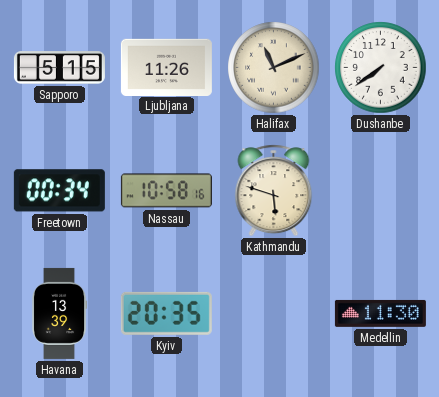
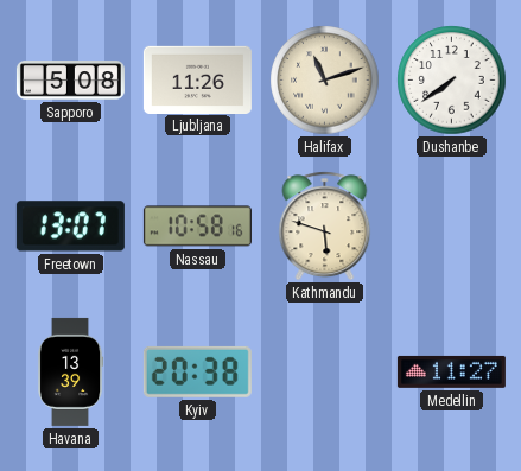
Sapporo: 5:15 -> 5:08 (70, 81)
Halifax: 11:11 -> 11:12 (325, 81)
Freetown: 00:34 -> 13:07 (70, 227)
Kyiv: 20:35 -> 20:38 (197, 371)
Medellin: 11:30 -> 11:27 (451, 371)
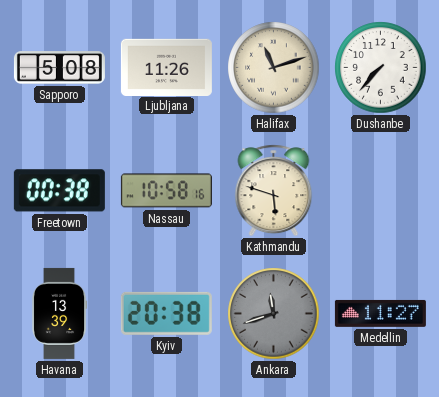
Dushanbe: 7:39 -> 7:37 (381, 68)
Freetown: 13:07 -> 00:38 (59, 191)
Ankara: none -> 11:42 (274, 314)
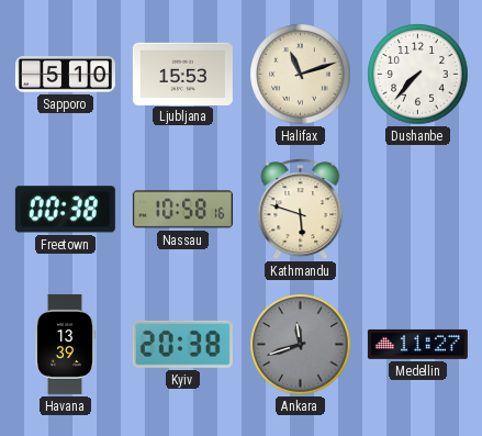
Sapporo: 5:08 -> 5:10 (65, 75)
Ljubljana: 11:26 -> 15:53 (182, 74)
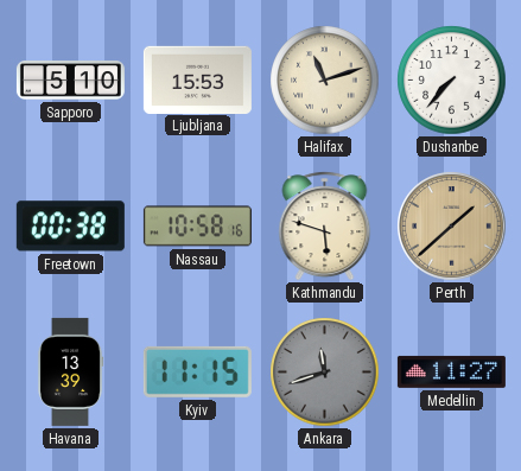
Perth: none -> 1:38 (452, 227)
Kyiv: 20:38 -> 11:15 (197, 371)
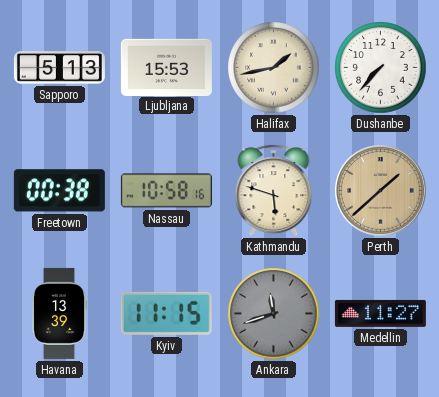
Sapporo: 5:10 -> 5:13 (59, 68)
Halifax: 11:12 -> 1:43 (274, 68)
